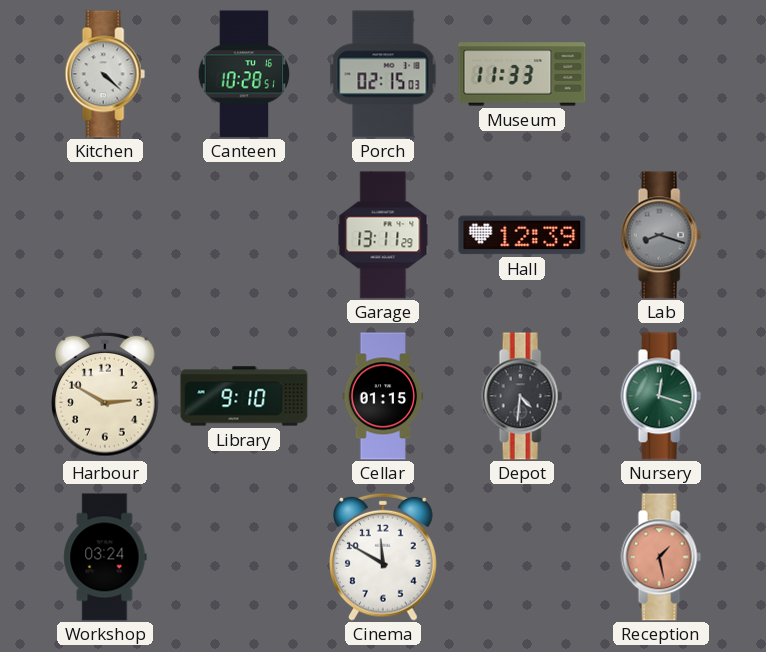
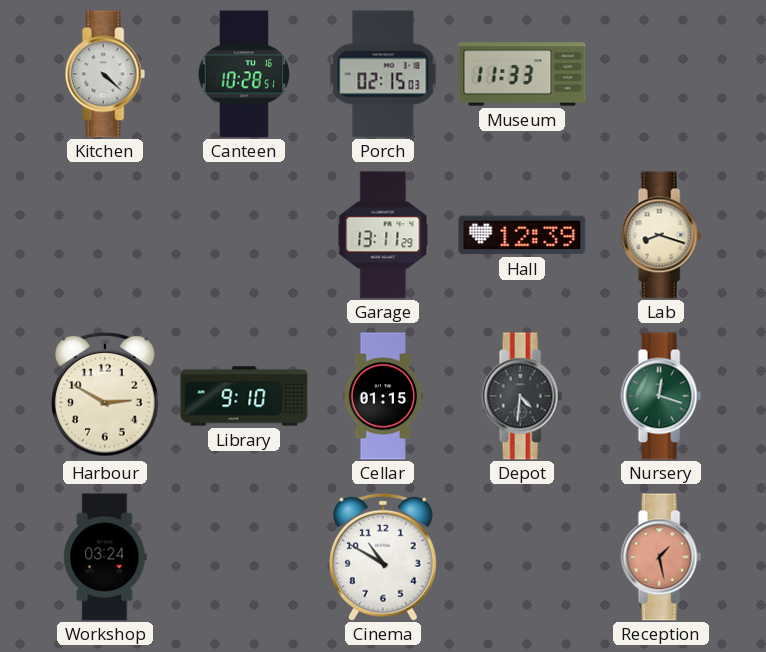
Lab dial: grey -> cream (661, 235)
Cinema: 11:50 -> 10:50 (384, 557)
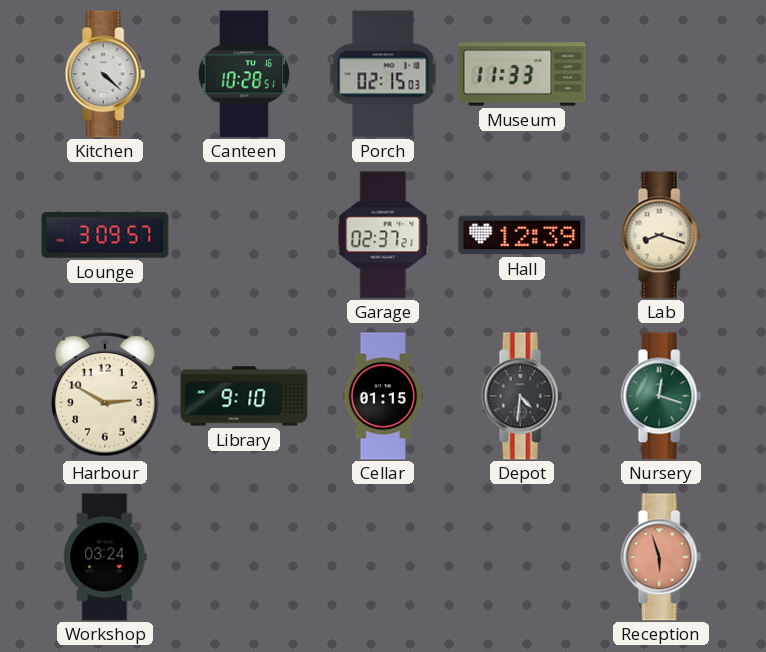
Lounge: none -> 3:09 (105, 235)
Garage: 13:11 -> 02:37 (383, 235)
Cinema: 10:50 -> none (384, 557)
Reception: 1:28 -> 5:57 (661, 557)
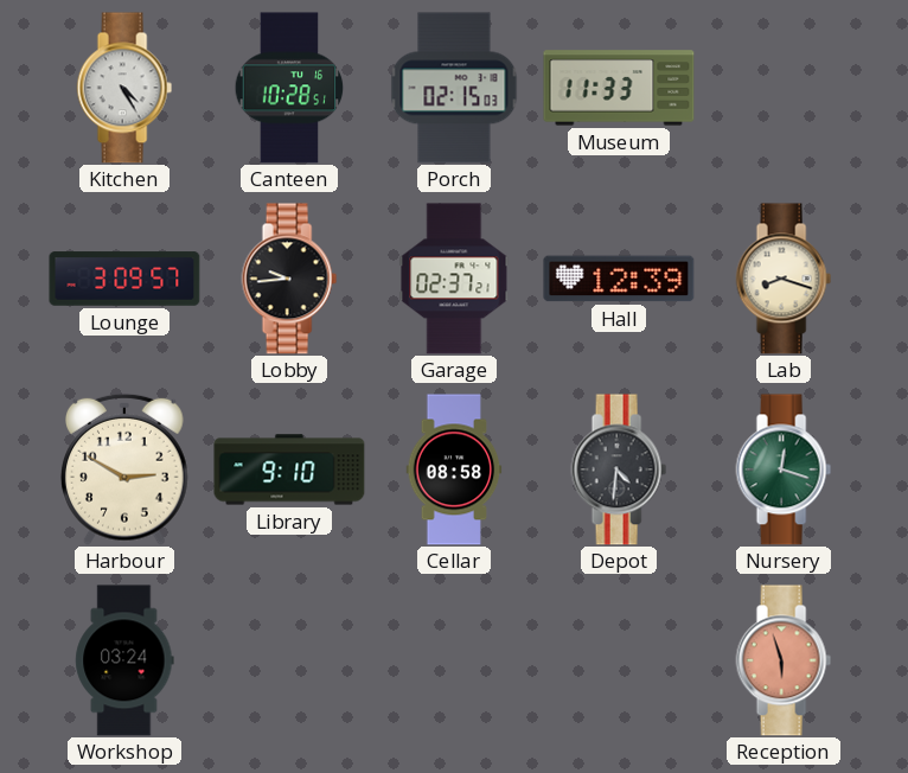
Kitchen: 4:22 -> 4:25 (124, 88)
Lobby: none -> 9:44 (289, 279)
Cellar: 01:15 -> 08:58 (454, 469)
